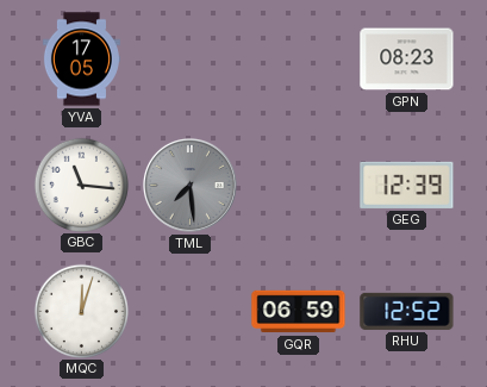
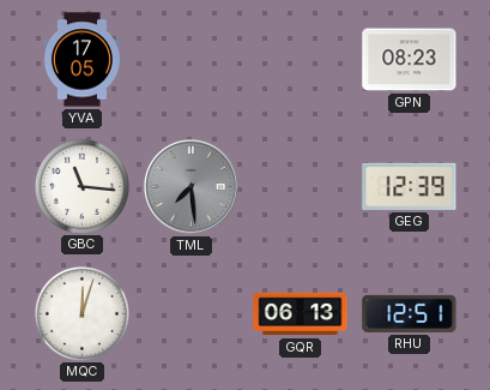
GQR: 06:59 -> 06:13 (301, 314)
RHU: 12:52 -> 12:51 (410, 313)
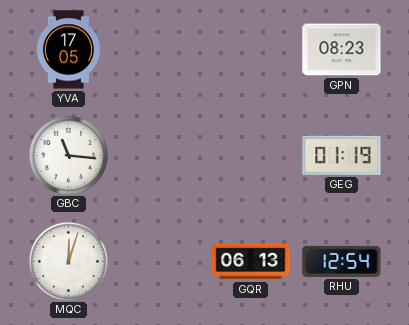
TML: 7:29 -> none (190, 186)
GEG: 12:39 -> 01:19 (342, 155)
RHU: 12:51 -> 12:54 (342, 261)
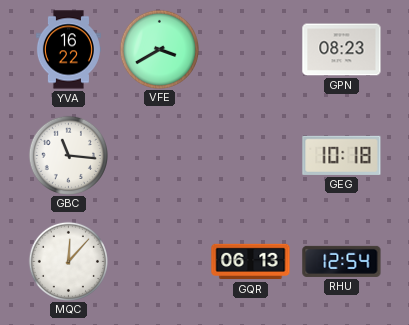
YVA: 17:05 -> 16:22 (68, 50)
VFE: none -> 3:40 (159, 49)
GEG: 01:19 -> 10:18 (342, 155)
MQC: 12:03 -> 12:07 (68, 261)
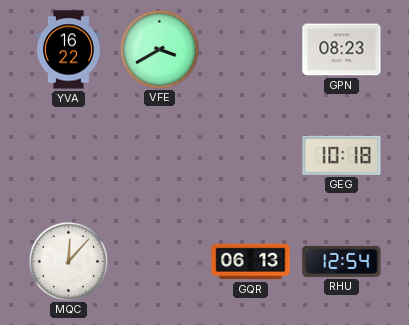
GBC: 11:16 -> none (68, 155)
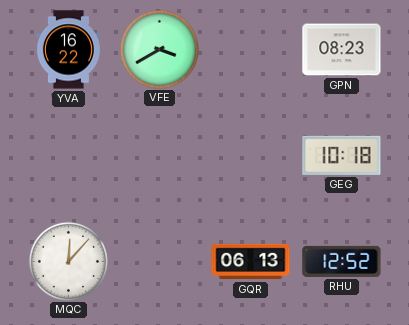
RHU: 12:54 -> 12:52 (342, 261)
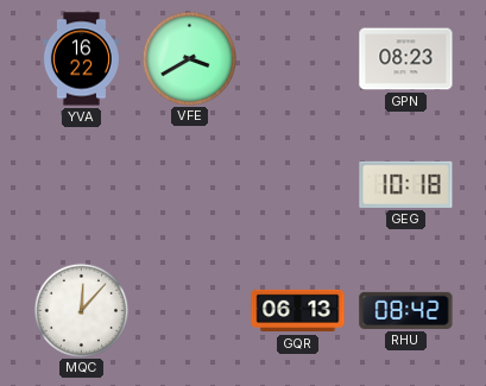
RHU: 12:52 -> 08:42 (406, 310)
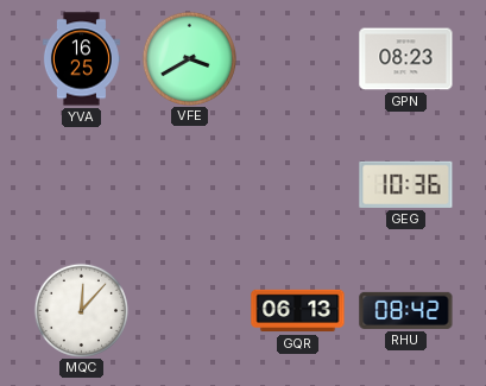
YVA: 16:22 -> 16:25 (81, 59)
GEG: 10:18 -> 10:36 (406, 184)
